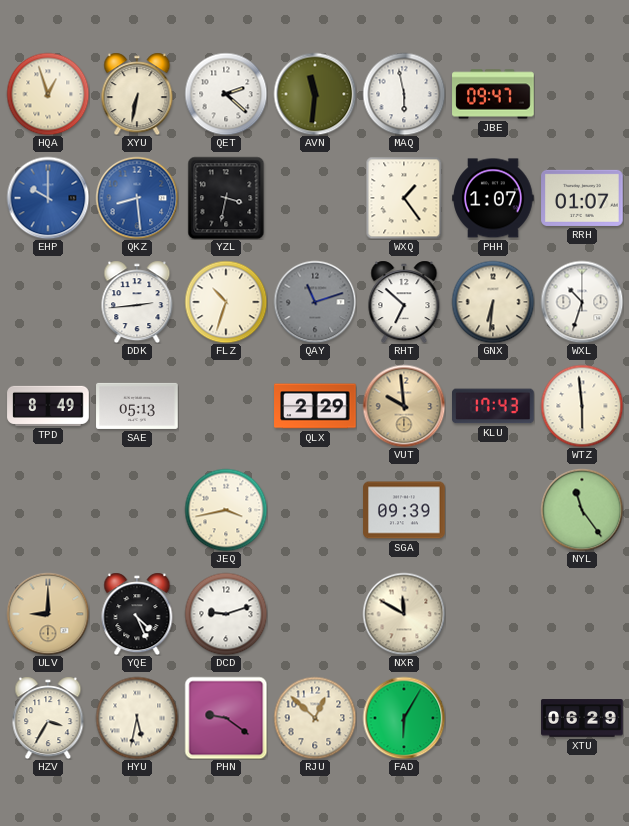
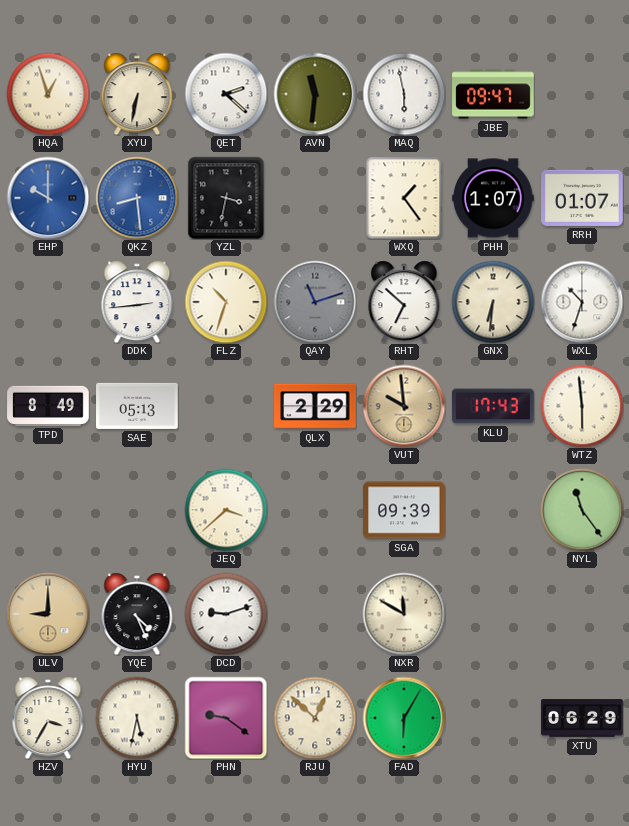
JEQ: 3:43 -> 3:38 (226, 510)
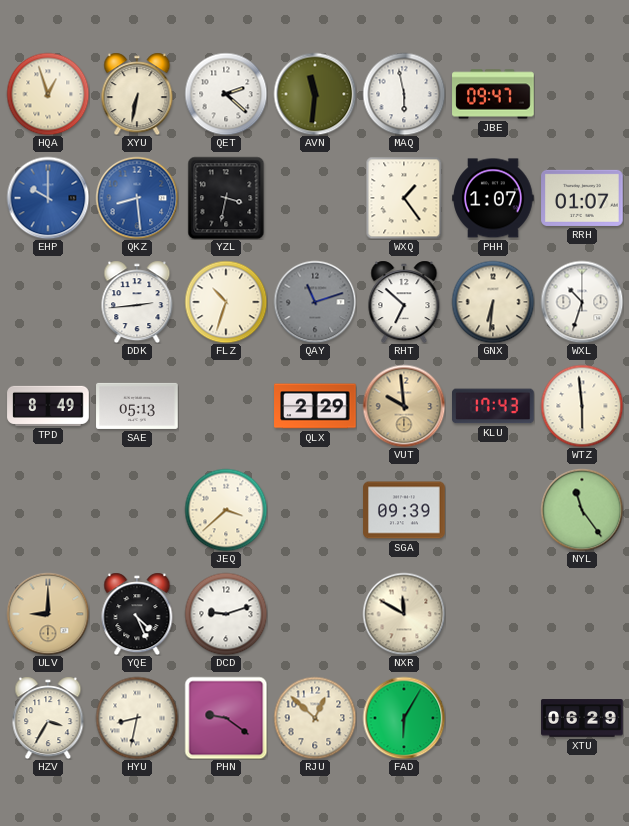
HYU: 5:32 -> 8:32 (137, 718)
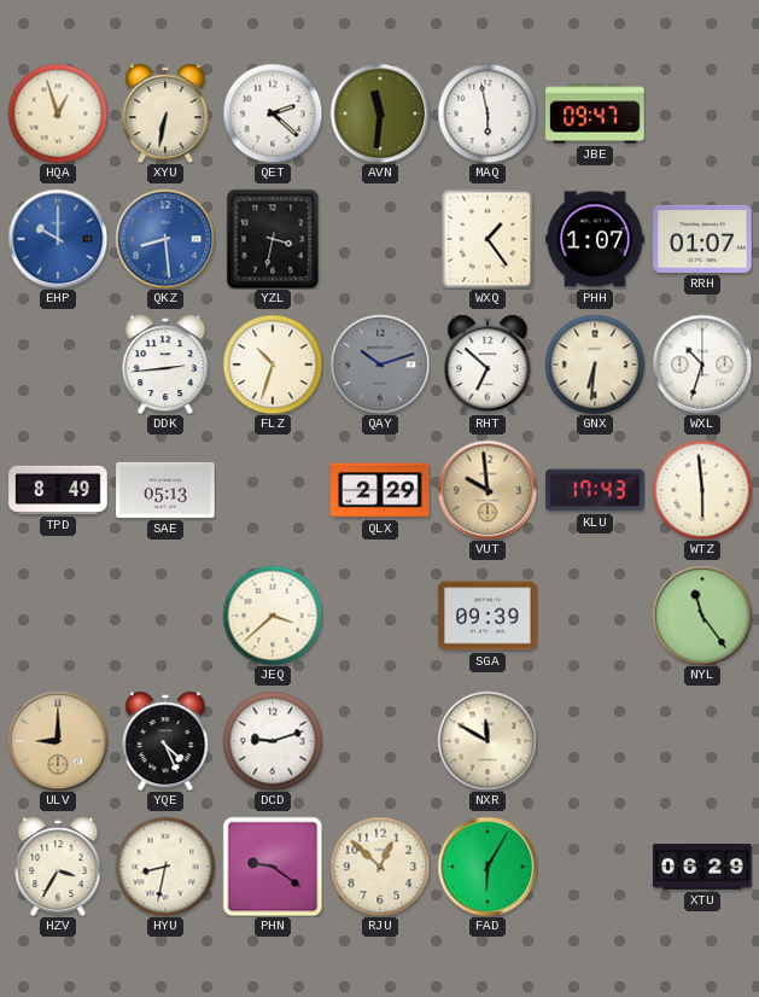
QAY: 11:12 -> 10:12 (380, 365)
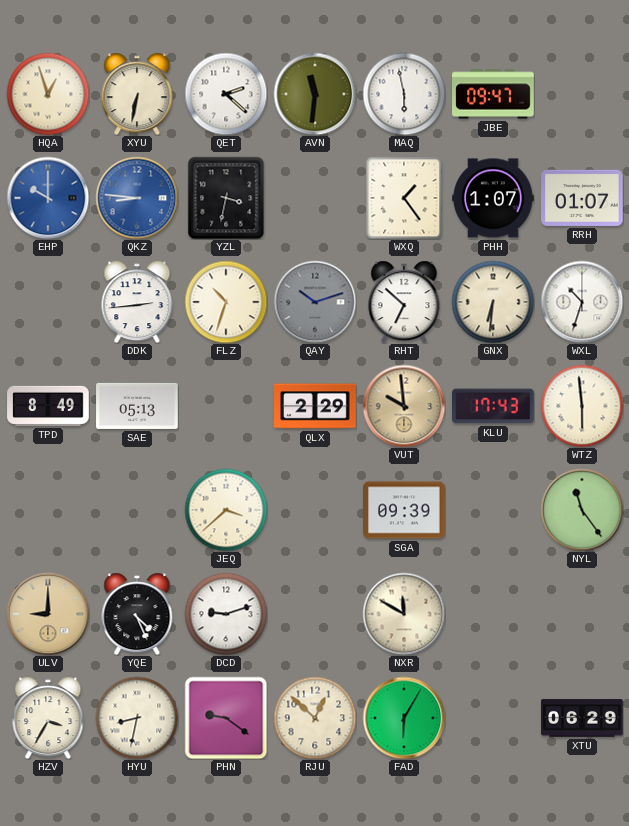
QKZ: 8:29 -> 8:46 (137, 198)
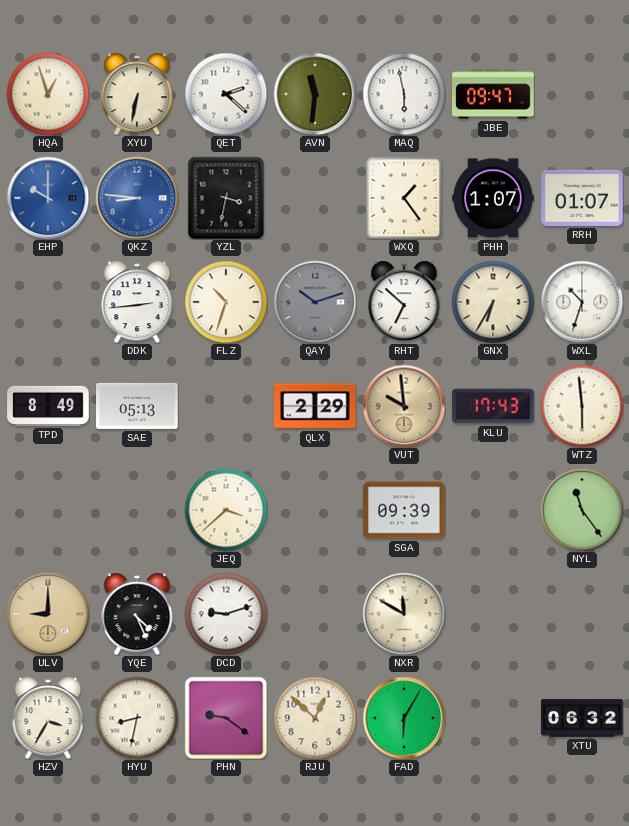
GNX: 6:31 -> 6:35 (493, 302)
XTU: 06:29 -> 06:32 (582, 718)
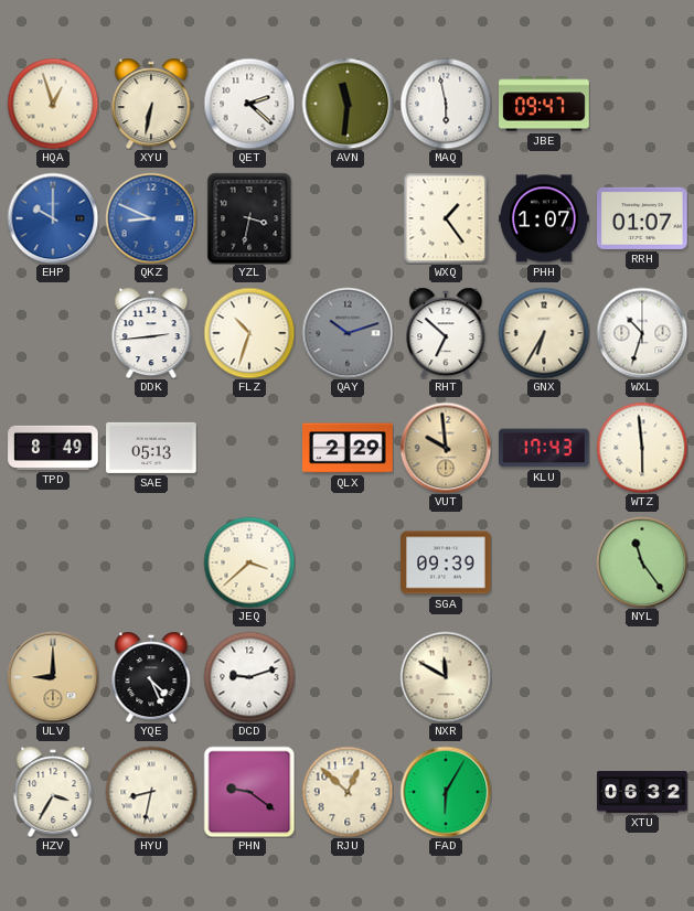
QKZ: 8:46 -> 8:49 (151, 218)
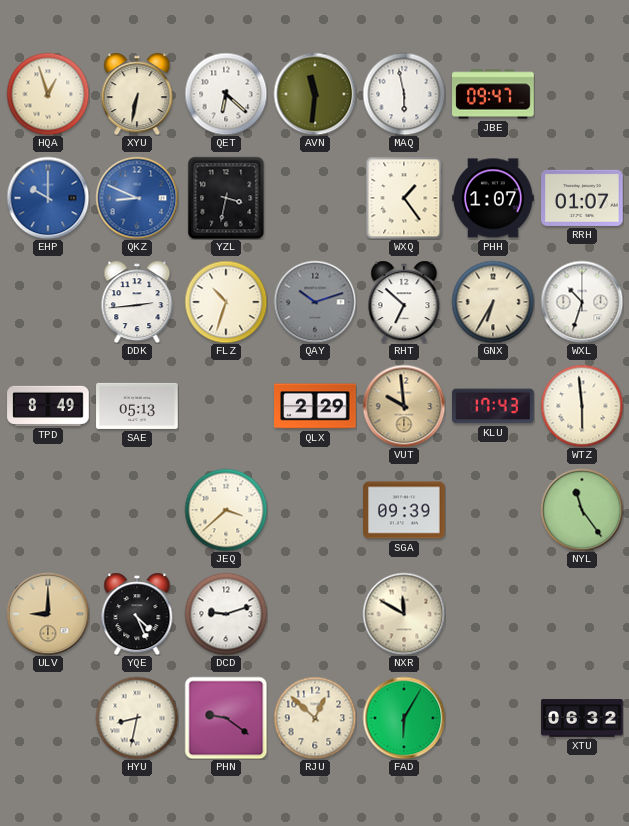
QET: 2:22 -> 6:22 (226, 94)
HZV: 3:35 -> none (53, 792)
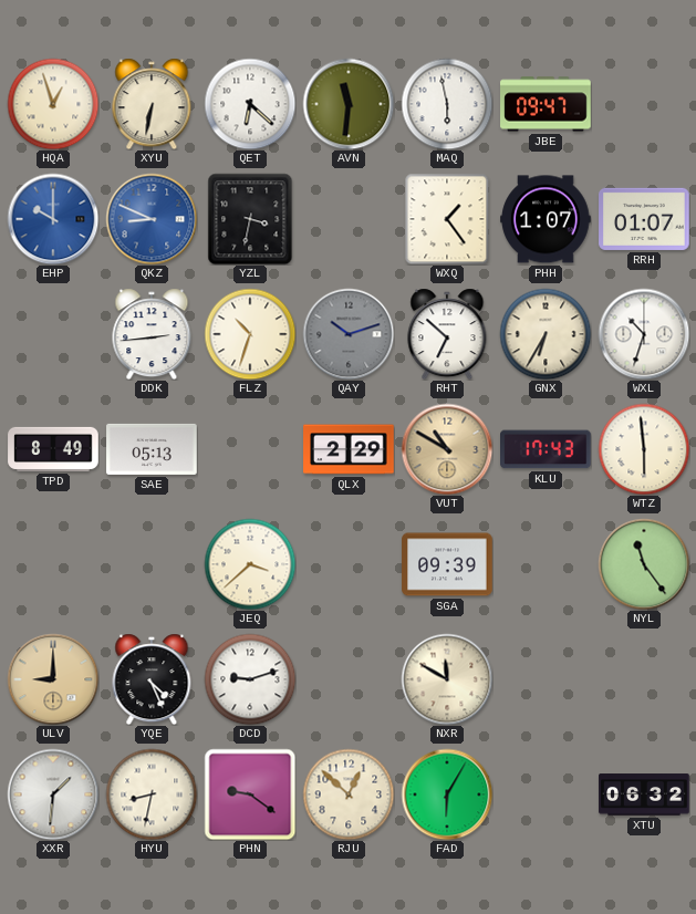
VUT: 9:59 -> 10:50 (447, 449)
XXR: none -> 1:31 (53, 794)
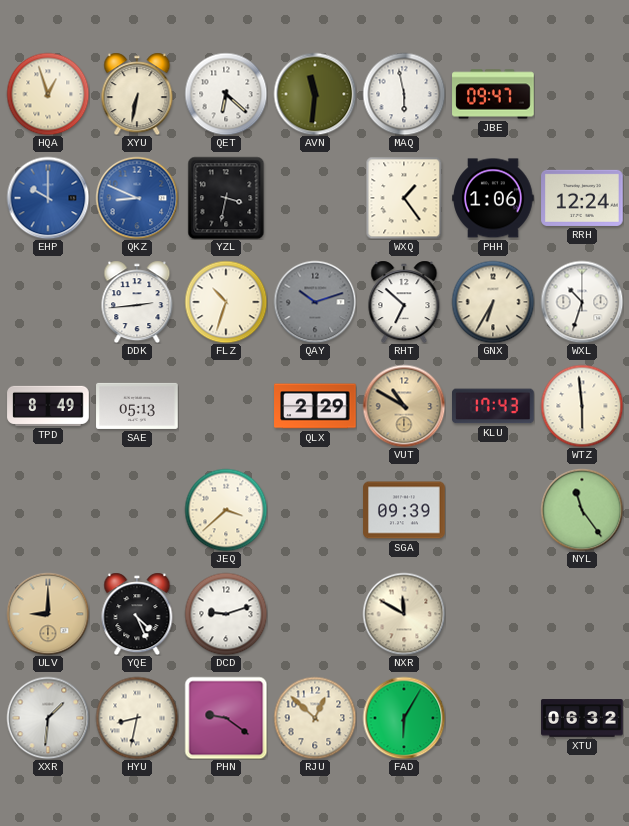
PHH: 1:07 -> 1:06 (493, 198)
RRH: 01:07 -> 12:24 (582, 198)
